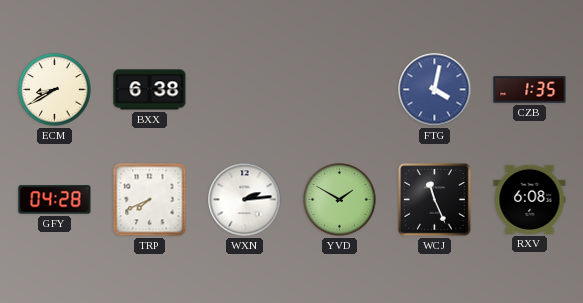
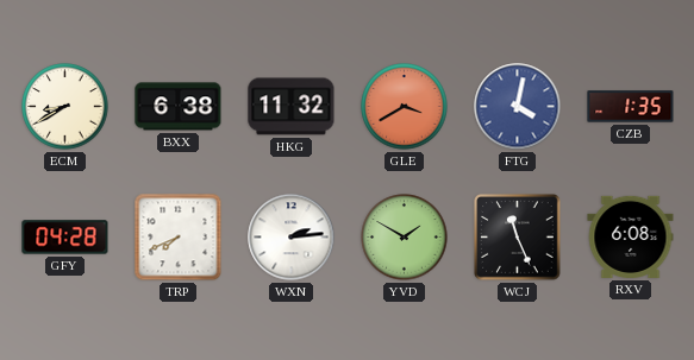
HKG: none -> 11:32 (292, 107)
GLE: none -> 3:40 (405, 107)
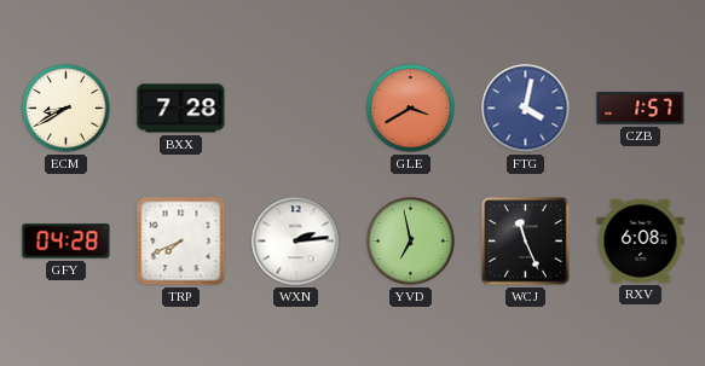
BXX: 6:38 -> 7:28 (181, 109)
HKG: 11:32 -> none (292, 107)
CZB: 1:35 -> 1:57 (641, 109)
YVD: 1:50 -> 6:58 (411, 242)
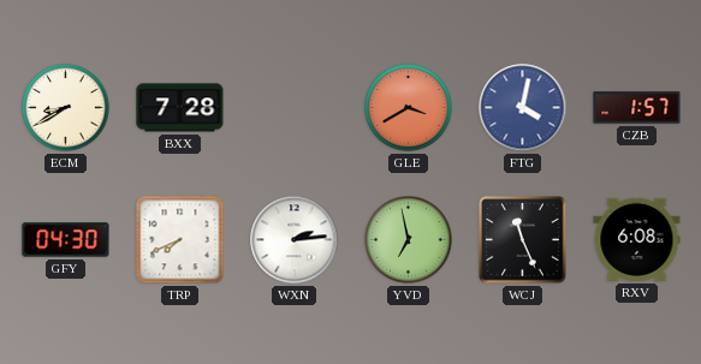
GFY: 04:28 -> 04:30 (66, 240)
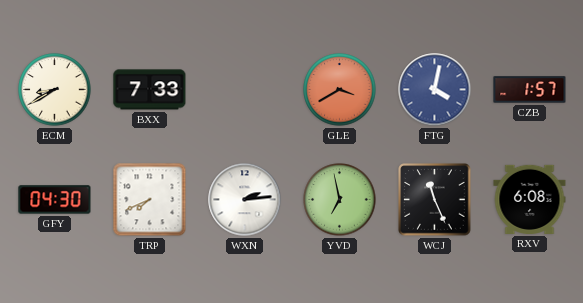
BXX: 7:28 -> 7:33 (150, 90)
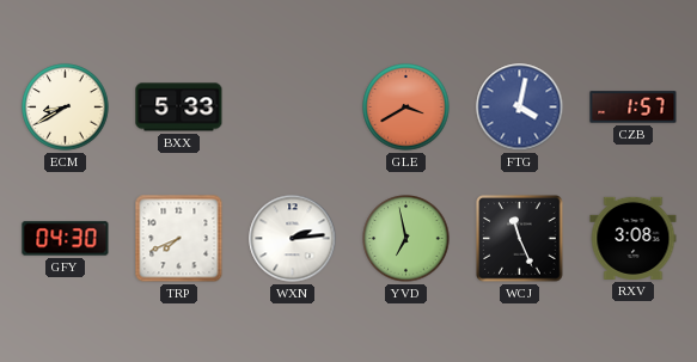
BXX: 7:33 -> 5:33 (179, 108)
RXV: 6:08 -> 3:08 (634, 238)
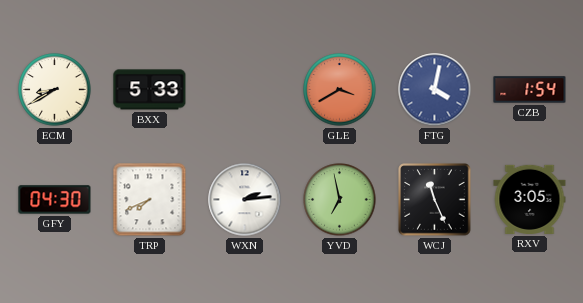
CZB: 1:57 -> 1:54 (530, 90)
RXV: 3:08 -> 3:05 (530, 199)
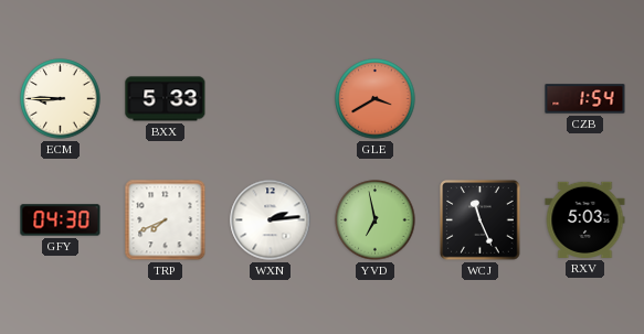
ECM: 8:40 -> 8:45 (61, 99)
FTG: 4:02 -> none (435, 90)
RXV: 3:05 -> 5:03 (585, 219)
